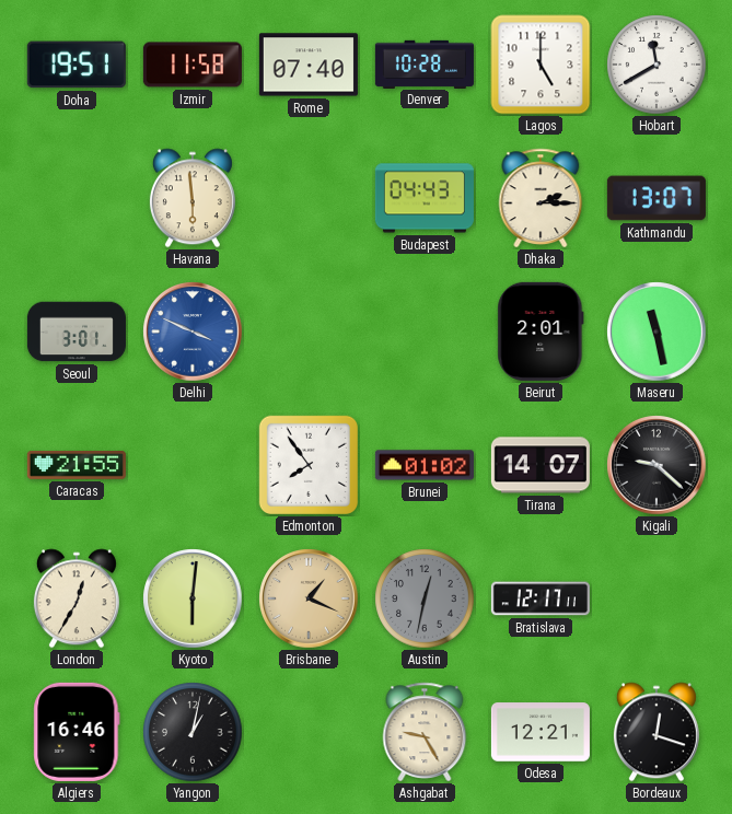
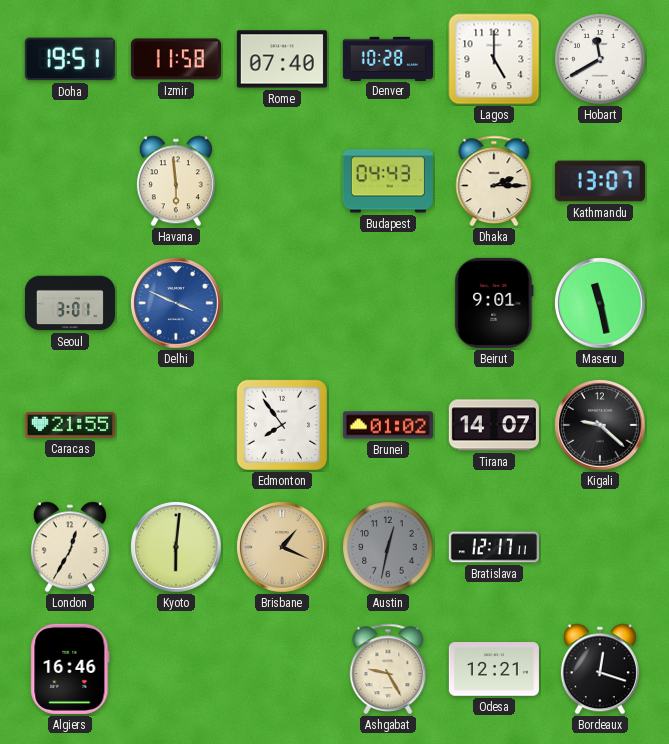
Beirut: 2:01 -> 9:01 (494, 303)
Yangon: 1:02 -> none (193, 732)
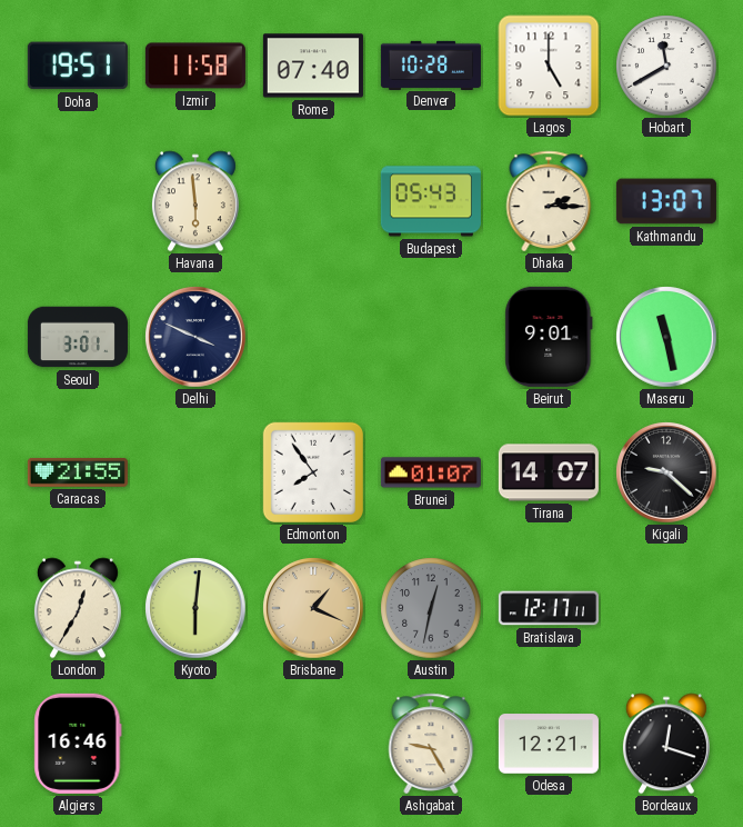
Budapest: 04:43 -> 05:43 (431, 201)
Delhi dial: blue -> navy (195, 337)
Brunei: 01:02 -> 01:07 (431, 472)
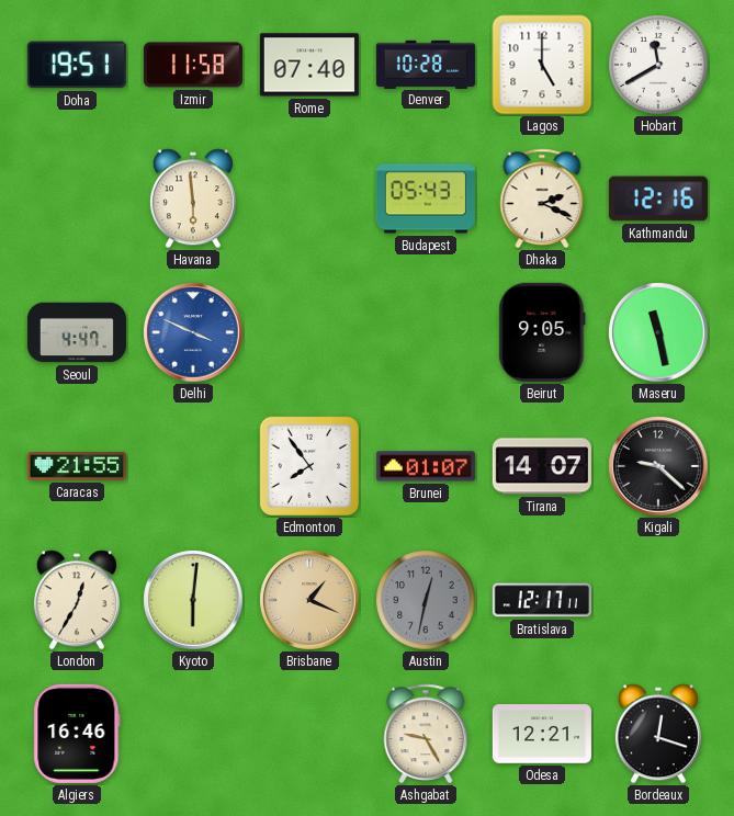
Dhaka: 2:15 -> 2:19 (542, 199)
Kathmandu: 13:07 -> 12:16 (658, 199)
Seoul: 3:01 -> 4:47 (77, 332)
Delhi dial: navy -> blue (193, 332)
Beirut: 9:01 -> 9:05 (542, 332)
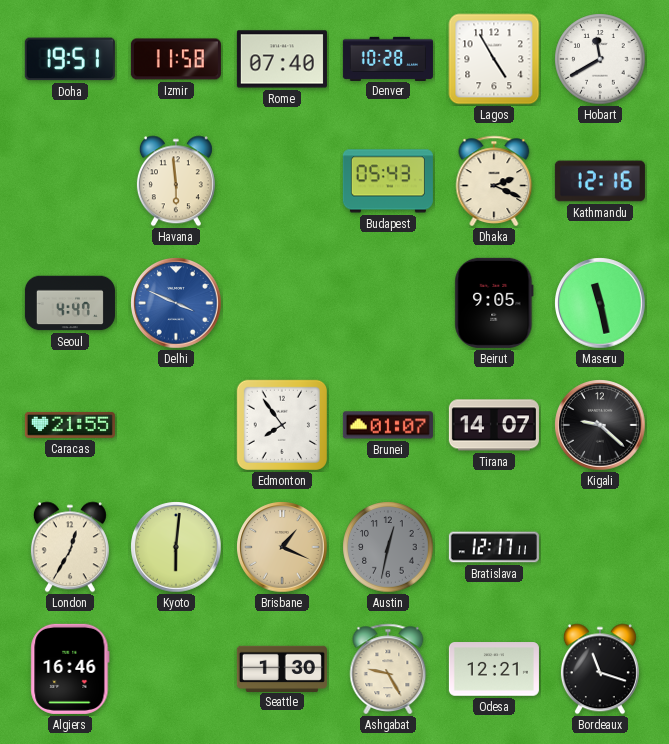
Lagos: 5:00 -> 4:55 (494, 59)
Seattle: none -> 1:30 (282, 668)
Bordeaux: 12:18 -> 11:18 (600, 669)
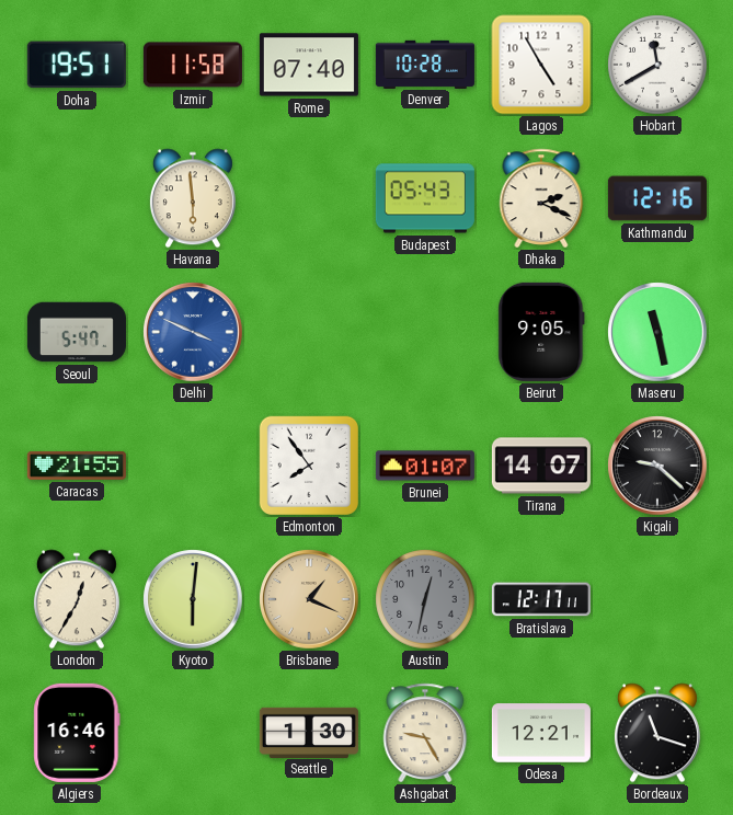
Seoul: 4:47 -> 5:47 (77, 332)
